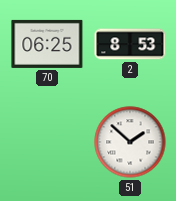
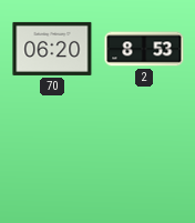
70: 06:25 -> 06:20 (52, 49)
51: 1:52 -> none (130, 142)
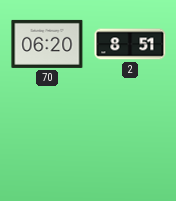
2: 8:53 -> 8:51 (130, 44)
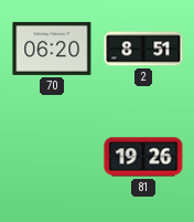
81: none -> 19:26 (143, 157)
